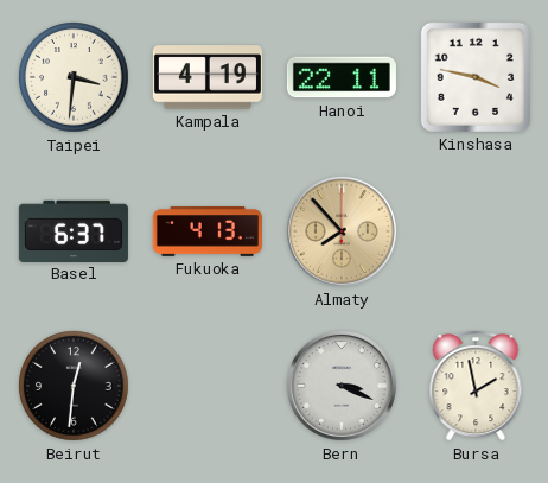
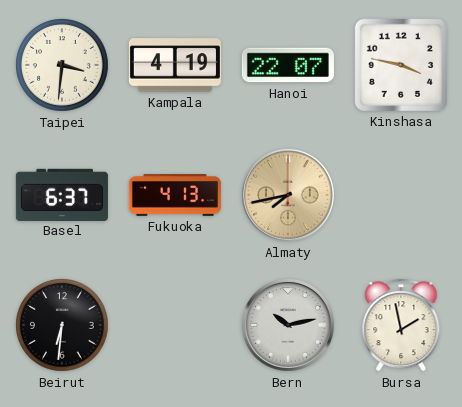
Hanoi: 22:11 -> 22:07 (288, 65)
Almaty: 7:53 -> 7:43 (288, 195)
Beirut: 12:31 -> 6:31 (63, 326)
Bern: 3:19 -> 10:13 (288, 325)
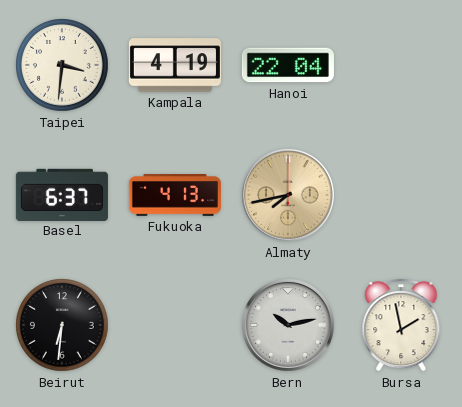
Hanoi: 22:07 -> 22:04 (288, 65)
Kinshasa: 3:47 -> none (401, 65)
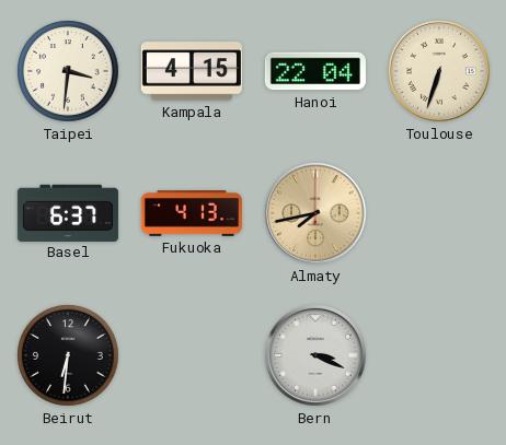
Kampala: 4:19 -> 4:15 (192, 71)
Toulouse: none -> 6:33 (439, 71)
Bern: 10:13 -> 3:19 (315, 355)
Bursa: 1:58 -> none (401, 326)
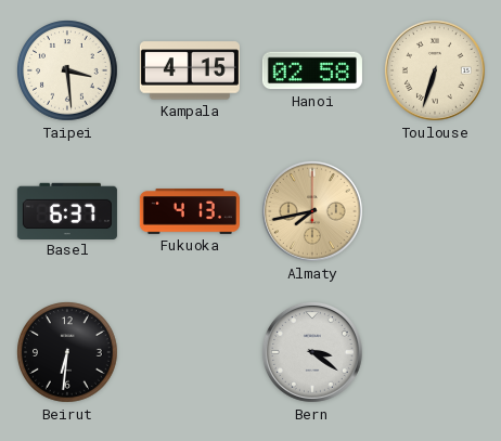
Taipei: 3:31 -> 3:29 (68, 72)
Hanoi: 22:04 -> 02:58 (312, 70)
Bern: 3:19 -> 3:21 (312, 352)
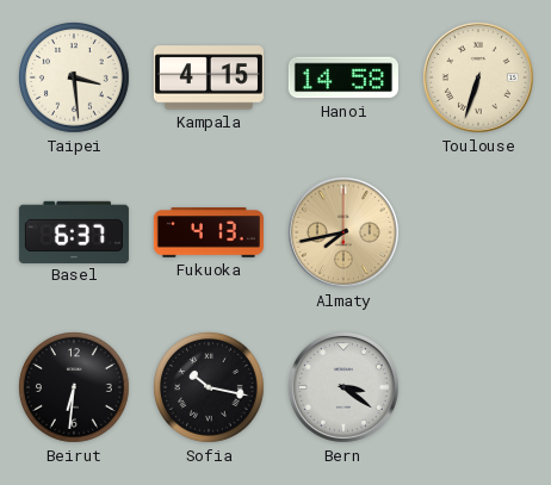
Hanoi: 02:58 -> 14:58 (343, 77)
Sofia: none -> 10:17 (210, 388)
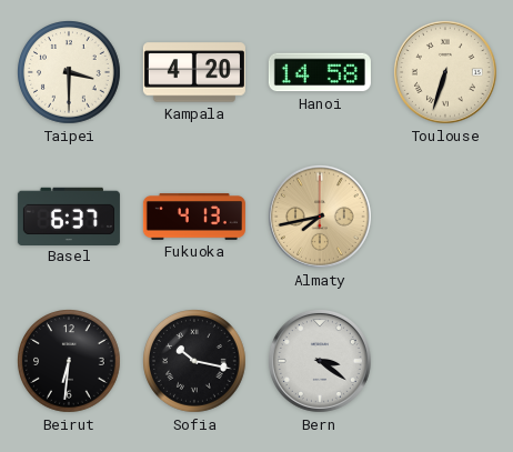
Taipei: 3:29 -> 3:30 (70, 73)
Kampala: 4:15 -> 4:20 (194, 72)
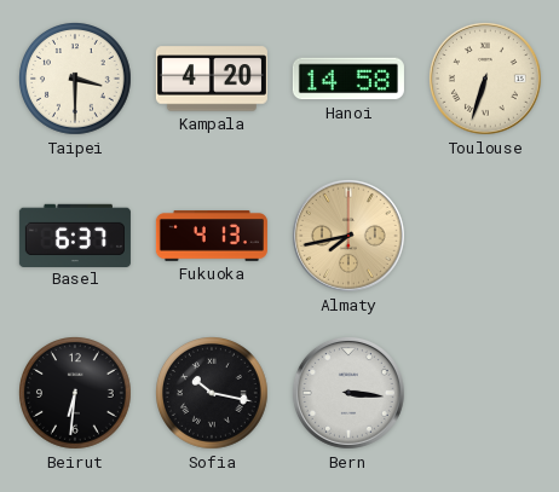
Bern: 3:21 -> 3:16 (348, 393)
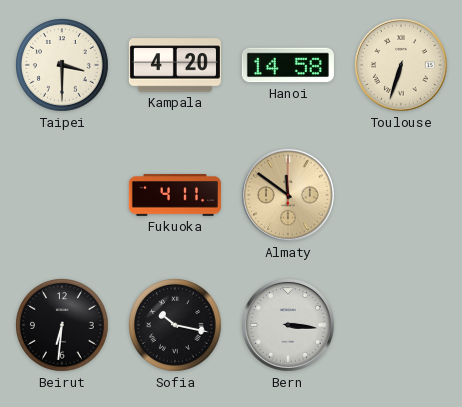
Basel: 6:37 -> none (75, 235)
Fukuoka: 4:13 -> 4:11 (175, 195)
Almaty: 7:43 -> 11:51 (288, 195)
